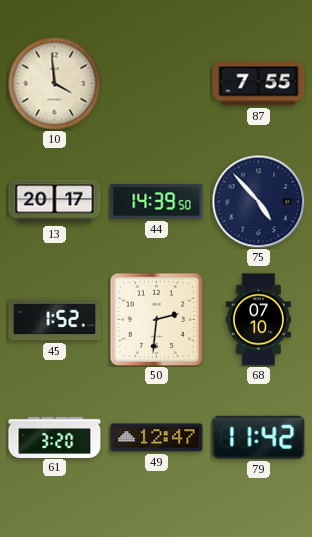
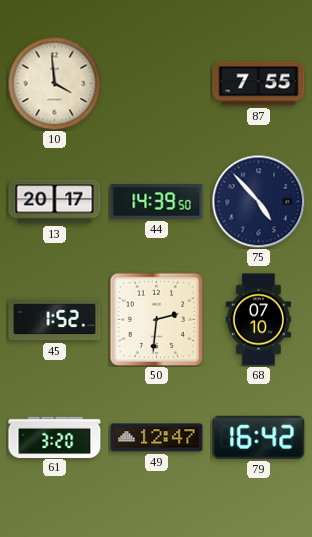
79: 11:42 -> 16:42 (259, 437)
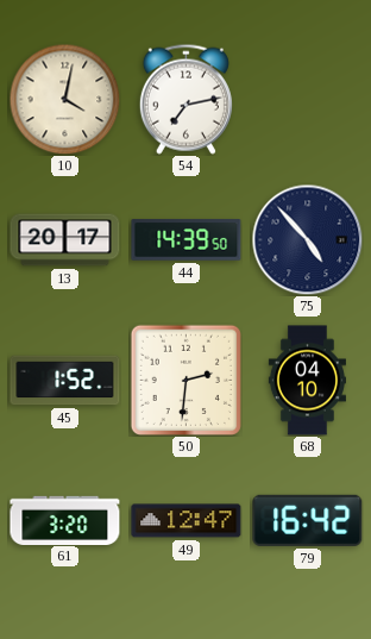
10: 3:59 -> 4:02 (64, 99)
54: none -> 7:13 (185, 99)
87: 7:55 -> none (259, 84)
68: 07:10 -> 04:10 (307, 381)
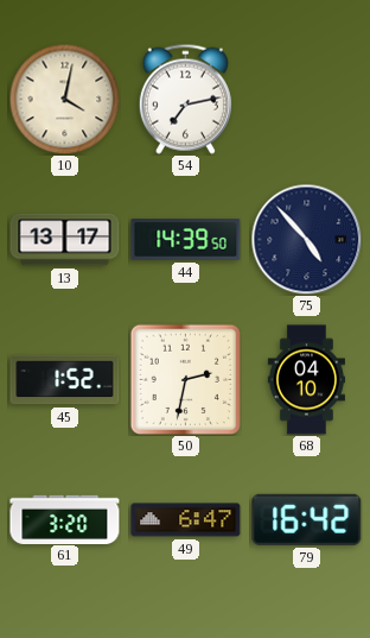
13: 20:17 -> 13:17 (65, 240)
50: 2:31 -> 2:32 (185, 379)
49: 12:47 -> 6:47 (186, 520)
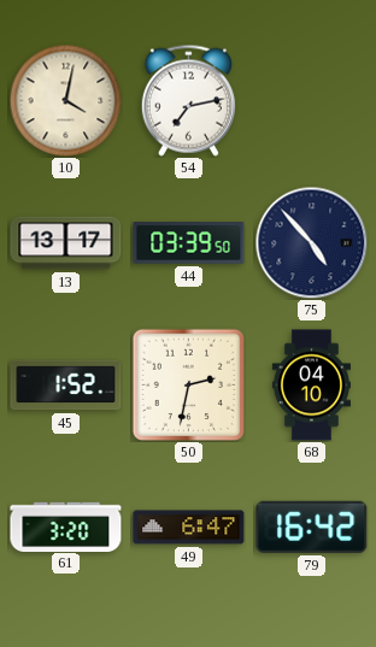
44: 14:39 -> 03:39 (189, 243)
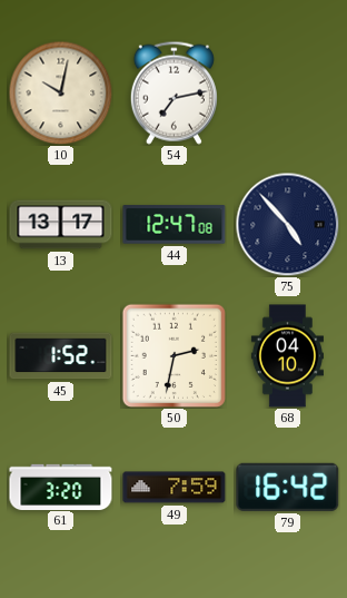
10: 4:02 -> 10:02 (60, 92)
44: 03:39 -> 12:47 (175, 225)
49: 6:47 -> 7:59 (175, 488)
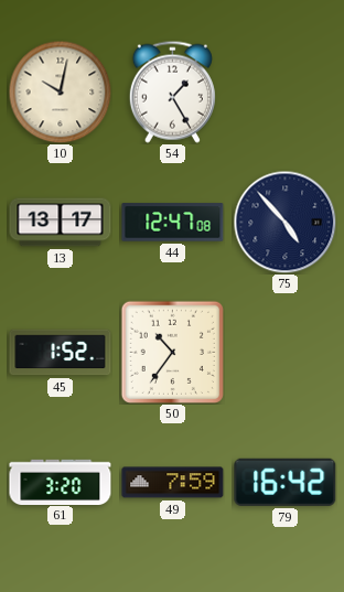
54: 7:13 -> 1:25 (172, 92)
50: 2:32 -> 10:36 (172, 352)
68: 04:10 -> none (287, 356)
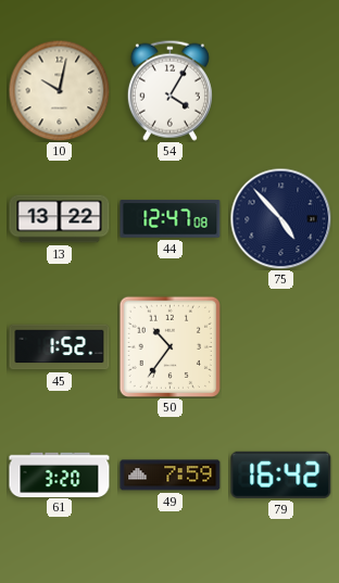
54: 1:25 -> 4:05 (169, 90)
13: 13:17 -> 13:22 (60, 219)
